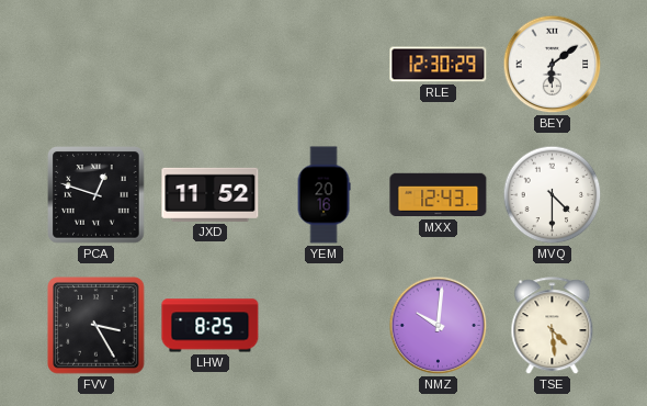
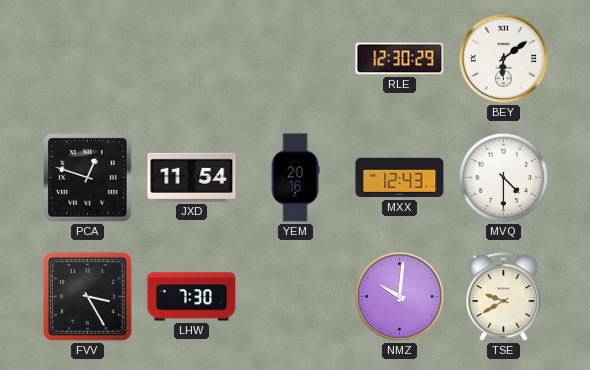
JXD: 11:52 -> 11:54 (192, 177)
LHW: 8:25 -> 7:30 (192, 297)
TSE: 4:29 -> 9:40 (504, 297)
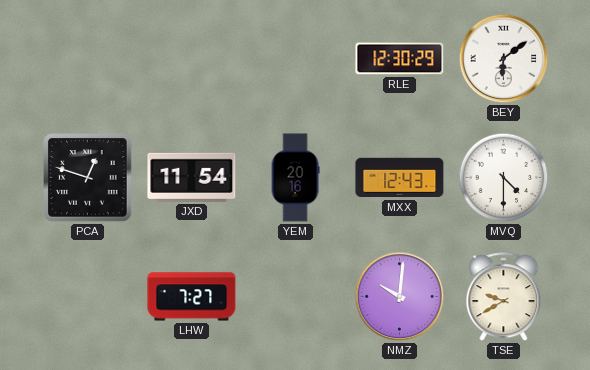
FVV: 3:25 -> none (88, 297)
LHW: 7:30 -> 7:27 (192, 297)
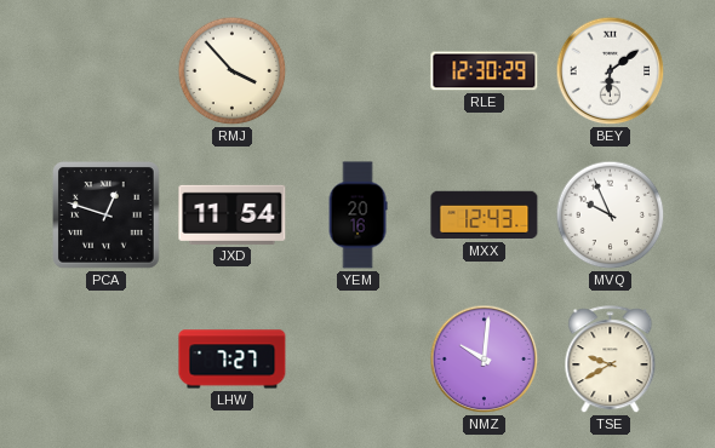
RMJ: none -> 3:53 (233, 71)
MVQ: 4:30 -> 9:56 (611, 216)
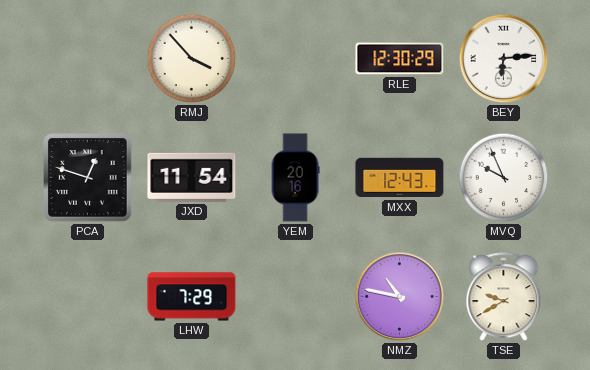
BEY: 6:09 -> 6:14 (504, 59)
LHW: 7:27 -> 7:29 (192, 297)
NMZ: 10:01 -> 10:47 (400, 297)
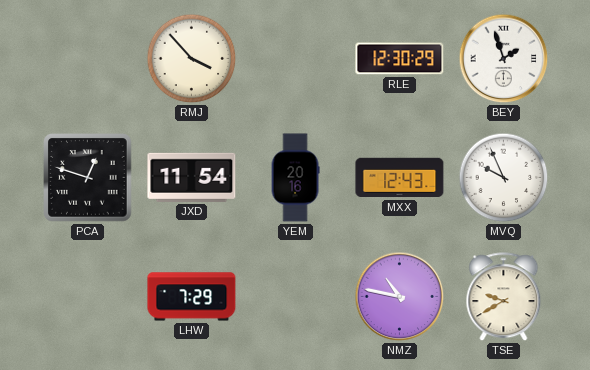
BEY: 6:14 -> 1:57 (504, 59)
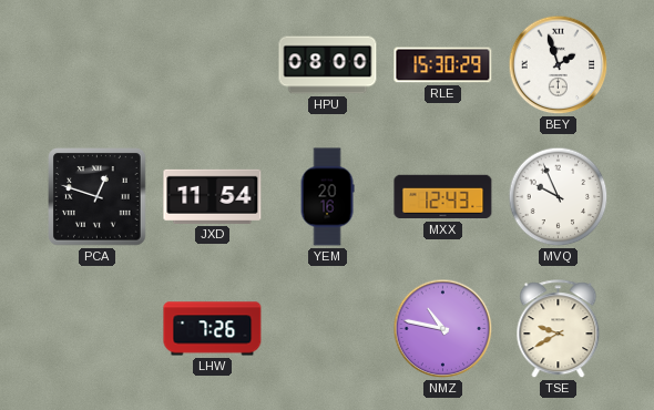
RMJ: 3:53 -> none (192, 59)
HPU: none -> 08:00 (328, 65)
RLE: 12:30 -> 15:30 (443, 65)
LHW: 7:29 -> 7:26 (213, 329)
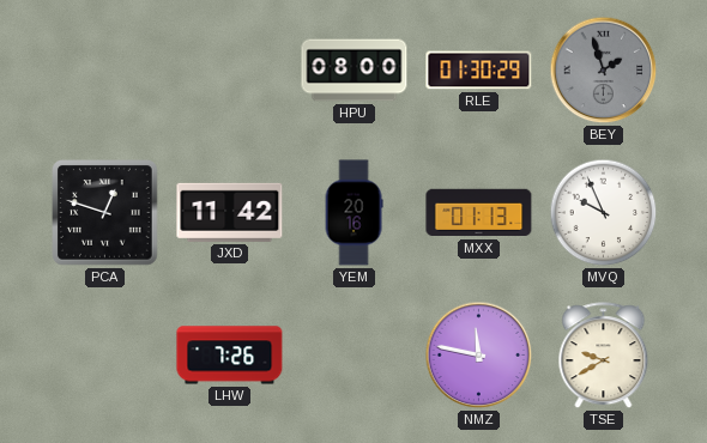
RLE: 15:30 -> 01:30 (479, 71)
BEY dial: white -> grey (604, 71)
JXD: 11:54 -> 11:42 (230, 212)
MXX: 12:43 -> 01:13 (479, 213)
NMZ: 10:47 -> 11:47 (479, 356)
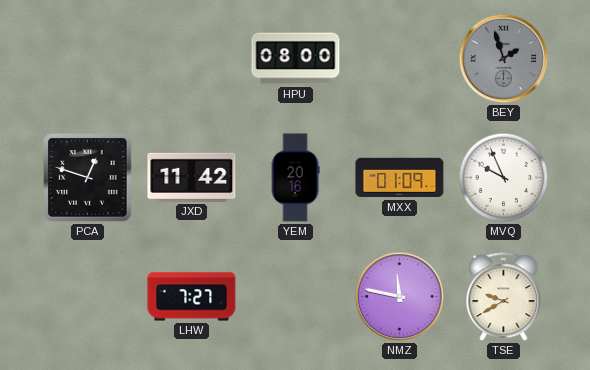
RLE: 01:30 -> none (479, 71)
MXX: 01:13 -> 01:09 (400, 178)
LHW: 7:26 -> 7:27 (192, 297)
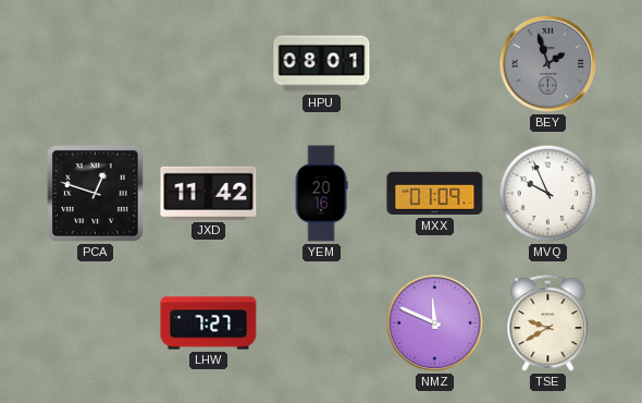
HPU: 08:00 -> 08:01 (322, 64)
NMZ: 11:47 -> 11:49 (435, 323)
